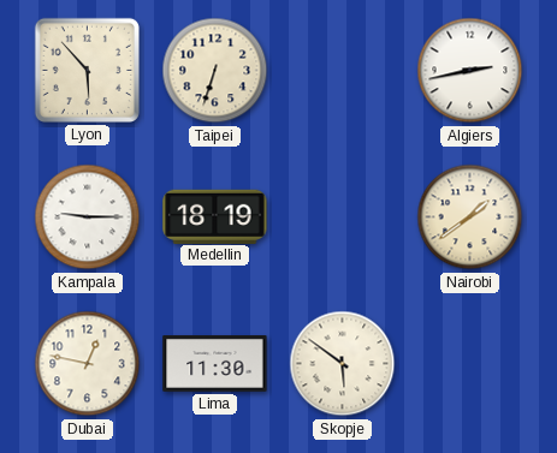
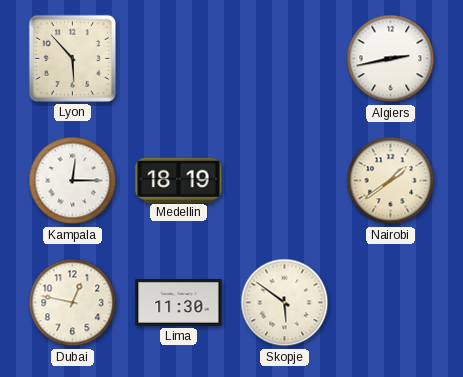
Taipei: 6:33 -> none (215, 71)
Kampala: 9:15 -> 12:15 (73, 181)
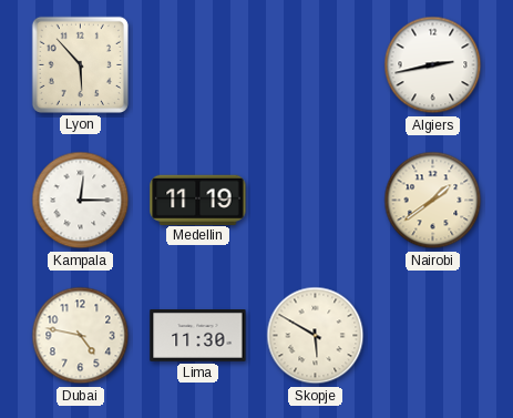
Medellin: 18:19 -> 11:19 (198, 200)
Dubai: 12:47 -> 4:47 (81, 336)
Skopje: 5:51 -> 5:50 (316, 336)
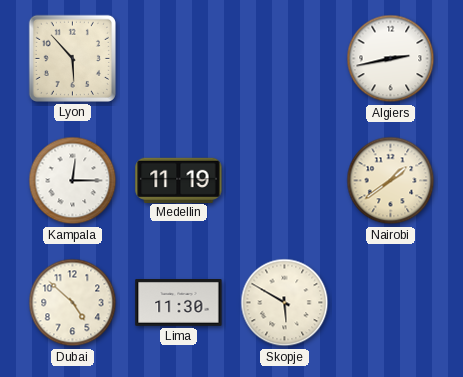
Dubai: 4:47 -> 4:52 (73, 303)
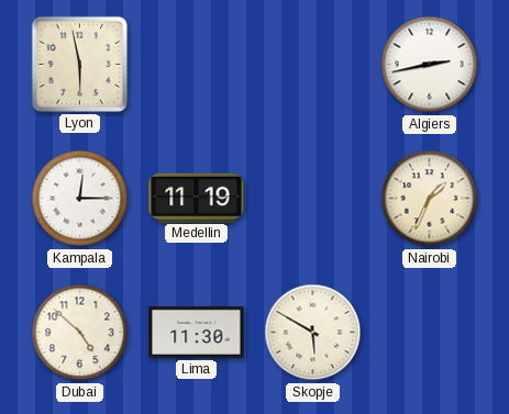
Lyon: 5:53 -> 5:58 (79, 64)
Nairobi: 1:39 -> 1:34 (430, 199)
